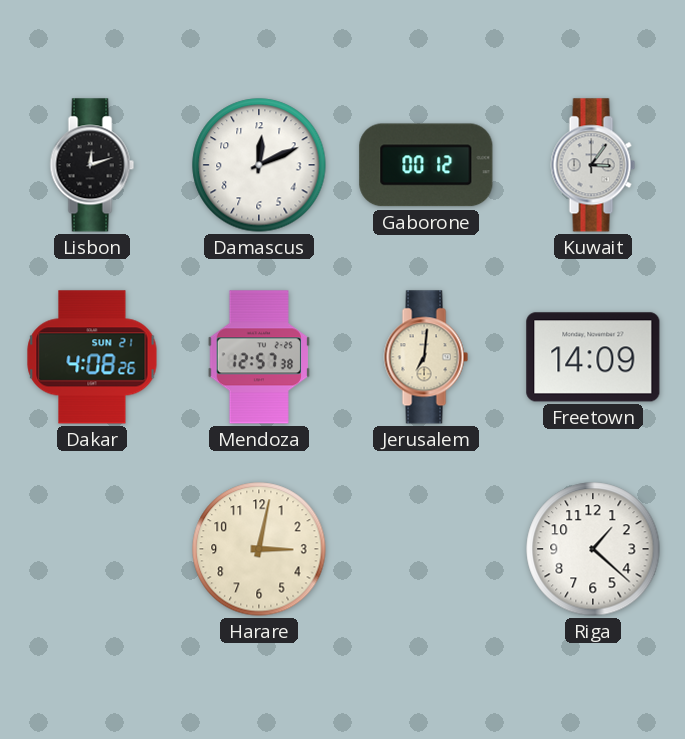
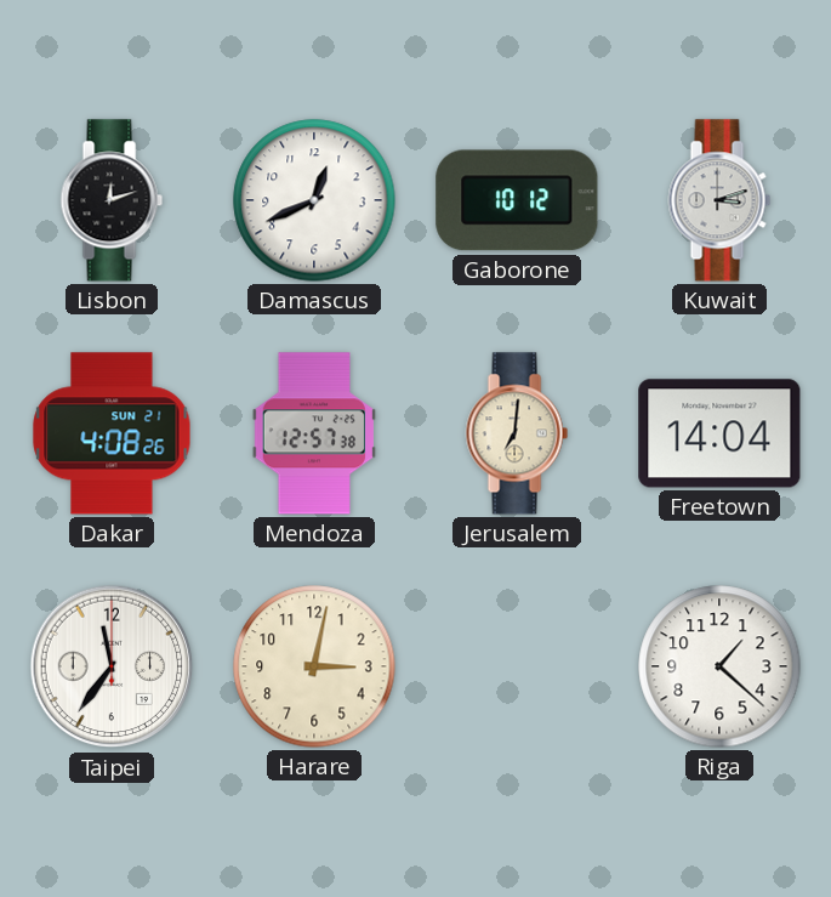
Damascus: 12:11 -> 12:41 (314, 200)
Gaborone: 00:12 -> 10:12 (517, 200)
Kuwait: 3:06 -> 3:12 (719, 200)
Freetown: 14:09 -> 14:04 (719, 433)
Taipei: none -> 11:36 (112, 666)
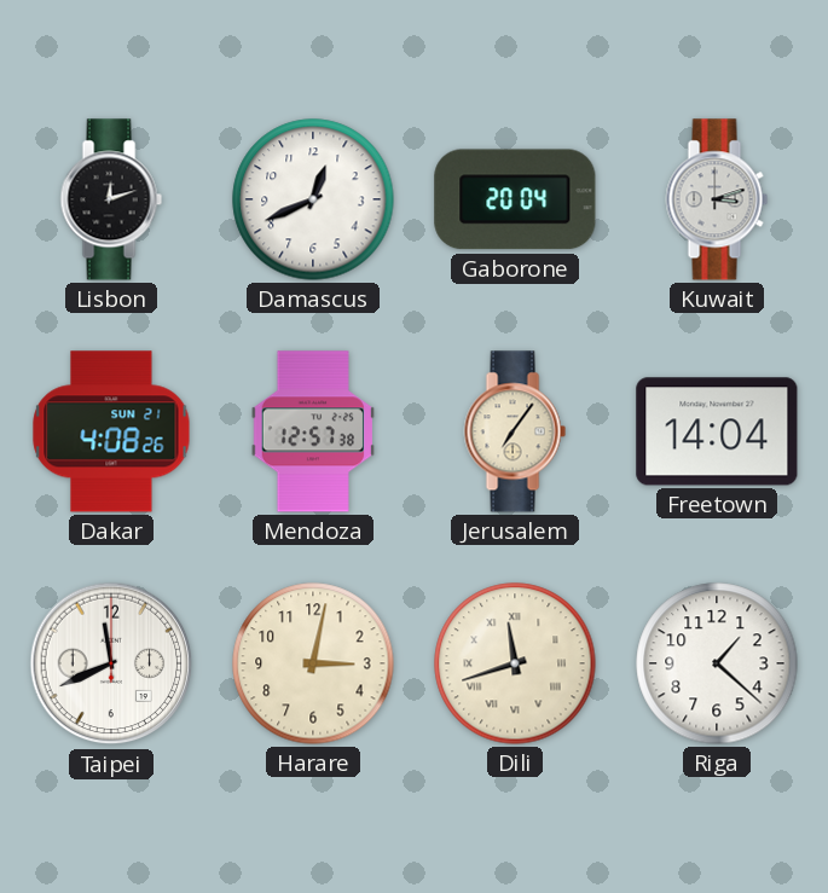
Gaborone: 10:12 -> 20:04 (515, 199)
Jerusalem: 7:01 -> 7:06 (515, 431)
Taipei: 11:36 -> 11:41 (111, 663)
Dili: none -> 11:42 (515, 663)
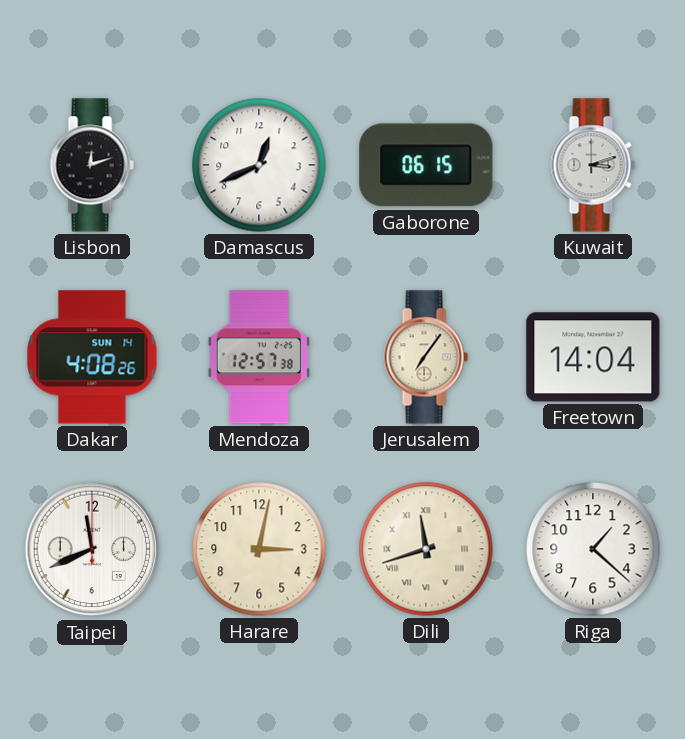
Gaborone: 20:04 -> 06:15 (426, 165)
Dakar date: SUN 21 -> SUN 14 (92, 357)
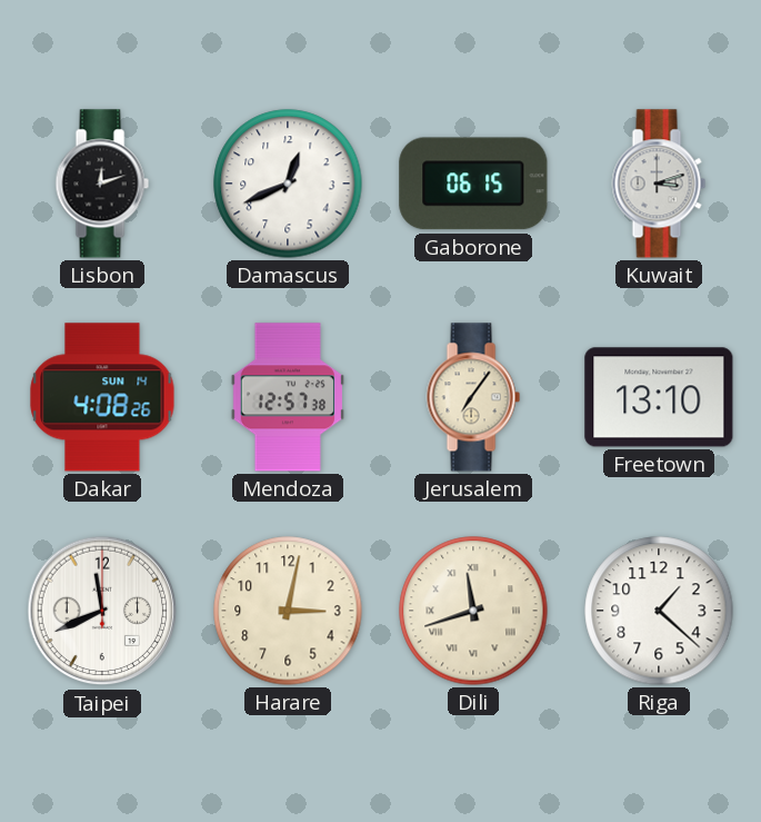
Freetown: 14:04 -> 13:10 (659, 397)
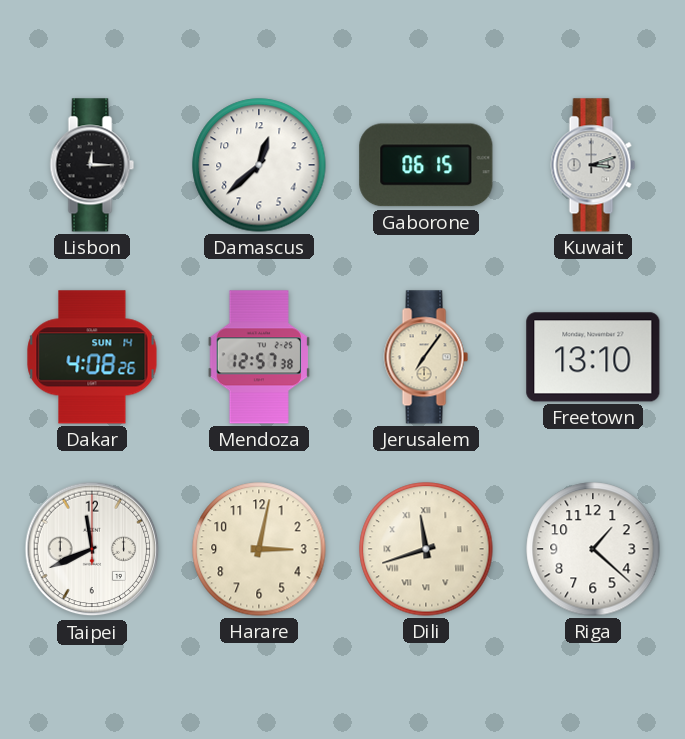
Lisbon: 12:12 -> 12:15 (92, 165)
Damascus: 12:41 -> 12:38 (259, 165)
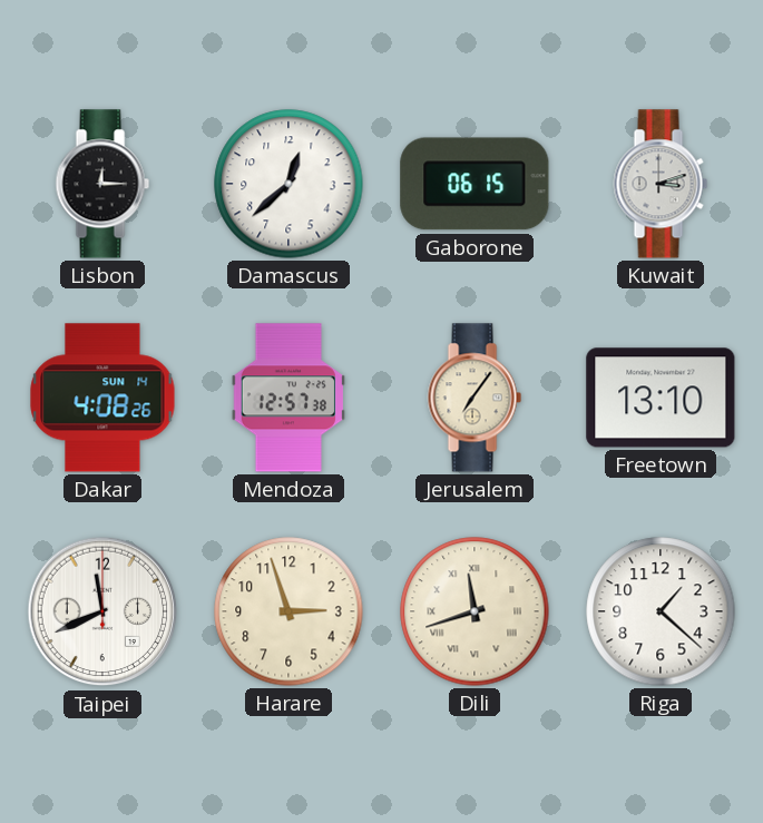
Harare: 3:02 -> 2:57 (288, 611)
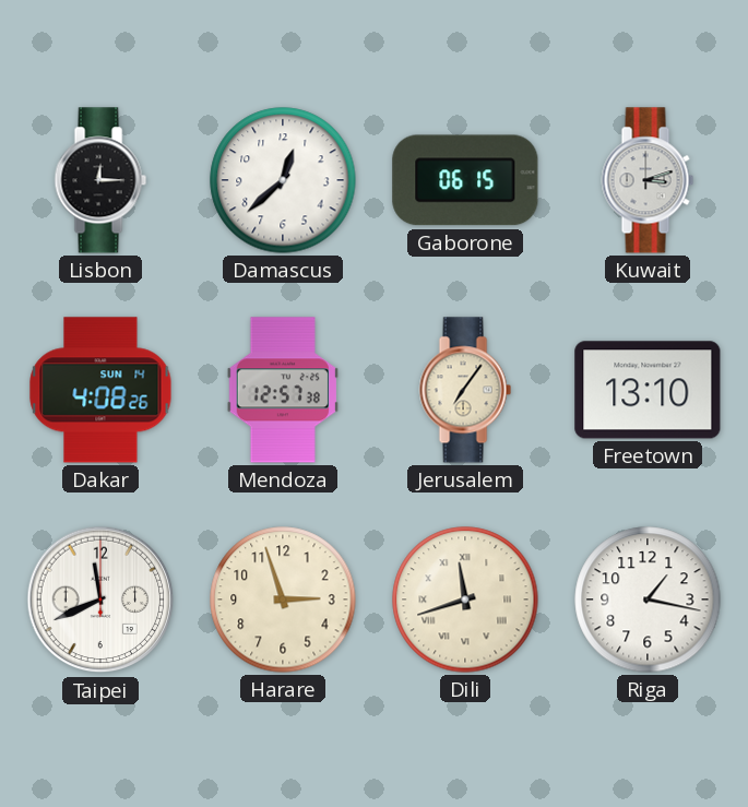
Riga: 1:22 -> 1:17 (648, 600)
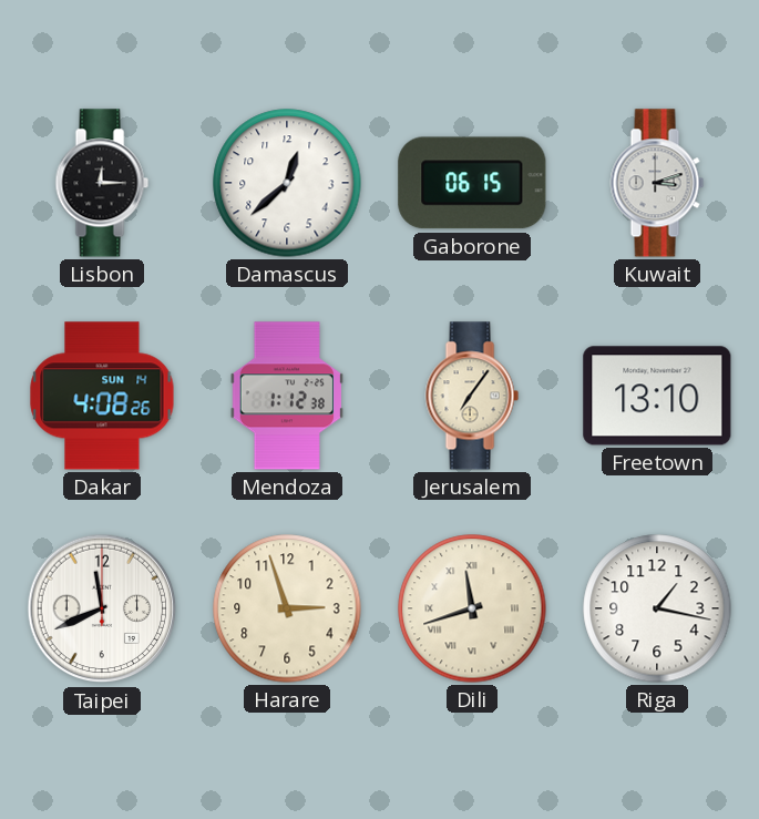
Mendoza: 12:57 -> 1:12 (287, 396)
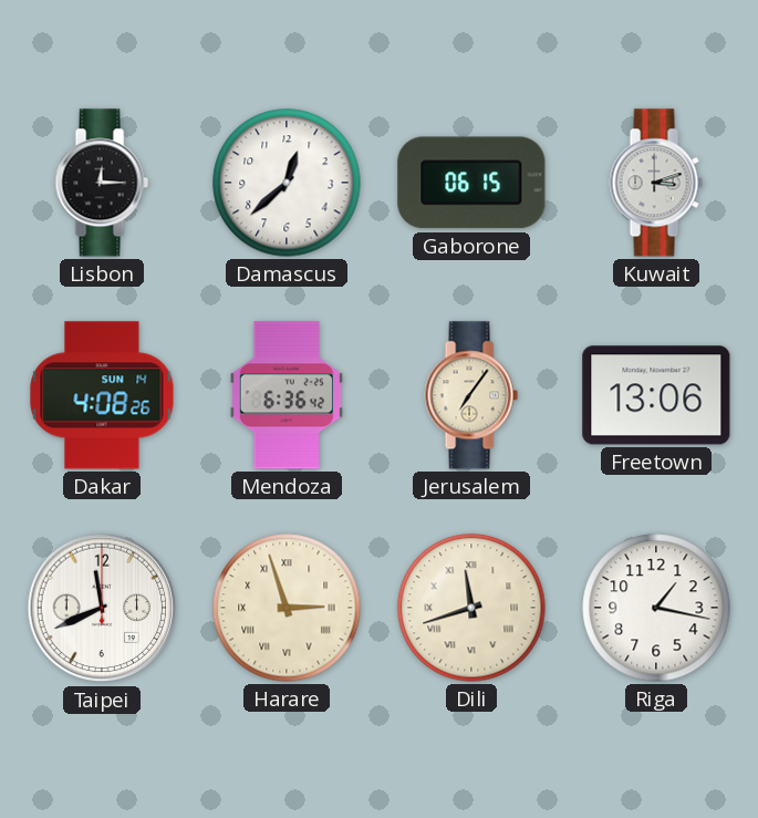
Mendoza: 1:12 -> 6:36 (287, 395)
Freetown: 13:10 -> 13:06 (656, 395)
Harare numerals: Arabic -> Roman (287, 608)
